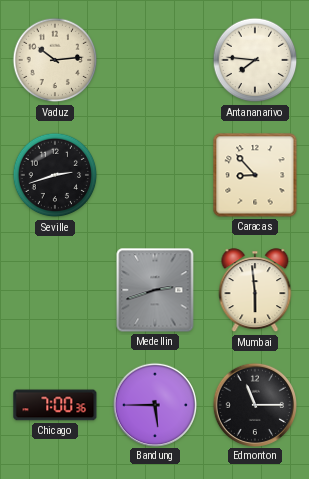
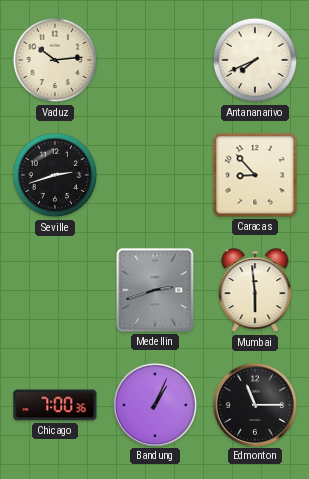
Antananarivo: 7:46 -> 7:41 (255, 60)
Bandung: 5:45 -> 1:04 (154, 404)
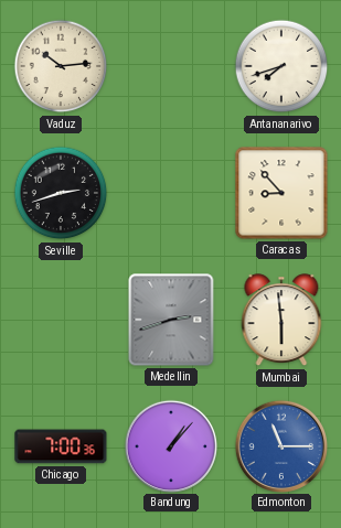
Antananarivo: 7:41 -> 7:42 (281, 66)
Bandung: 1:04 -> 1:07 (170, 445)
Edmonton dial: black -> blue (280, 445)
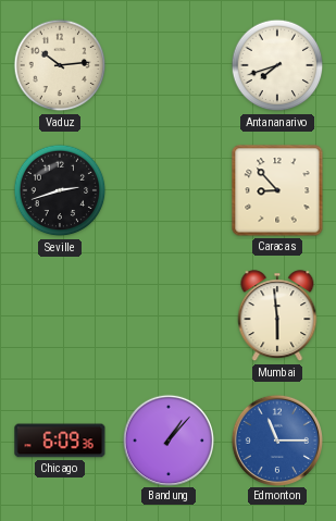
Medellin: 2:42 -> none (171, 320)
Chicago: 7:00 -> 6:09 (60, 441)
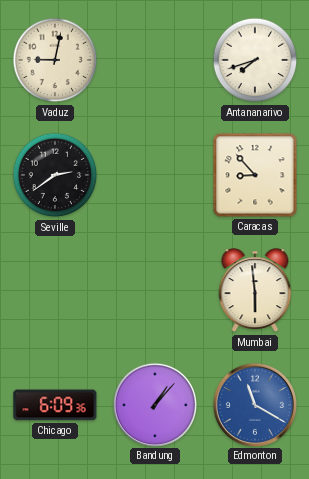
Vaduz: 10:14 -> 9:02 (55, 60)
Seville: 2:42 -> 2:39 (55, 175)
Edmonton: 11:15 -> 11:20 (254, 404)
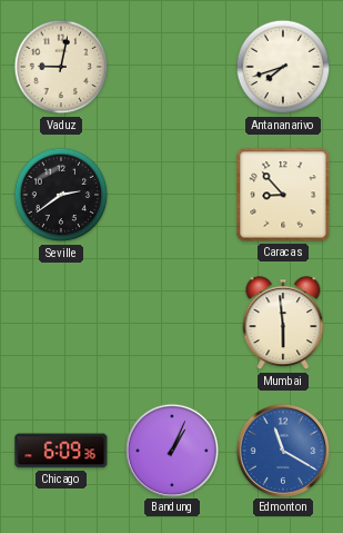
Bandung: 1:07 -> 1:04 (171, 450)
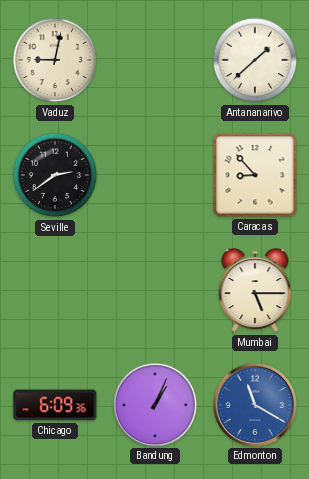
Antananarivo: 7:42 -> 1:38 (255, 60)
Mumbai: 5:59 -> 5:15 (255, 291)
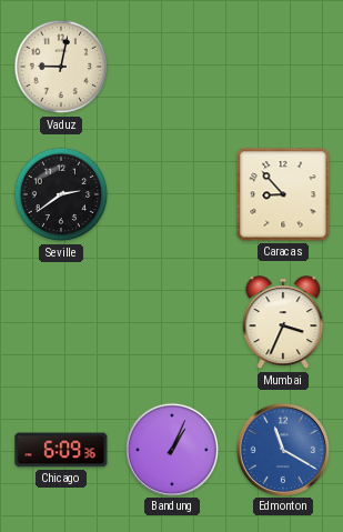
Antananarivo: 1:38 -> none (255, 60)
Mumbai: 5:15 -> 3:34 (283, 323)
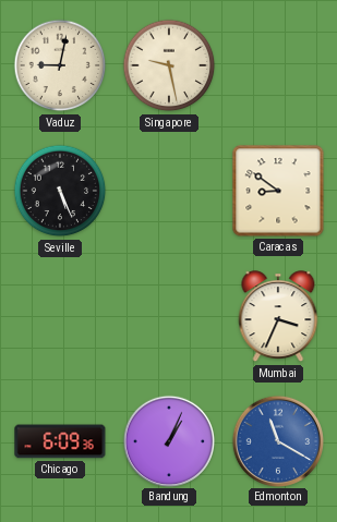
Singapore: none -> 9:28 (169, 65)
Seville: 2:39 -> 5:26 (60, 191)
Caracas: 8:53 -> 8:51 (278, 191)
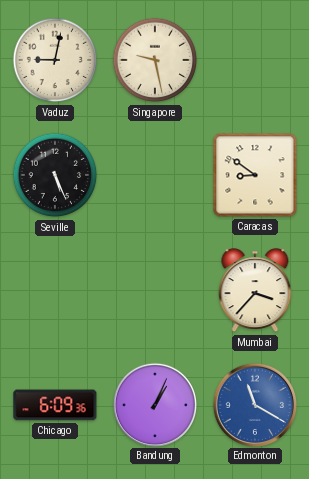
Mumbai: 3:34 -> 3:37 (255, 291)
